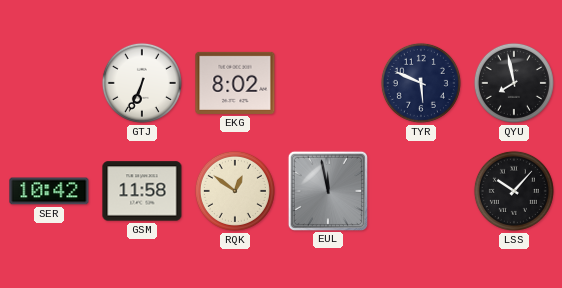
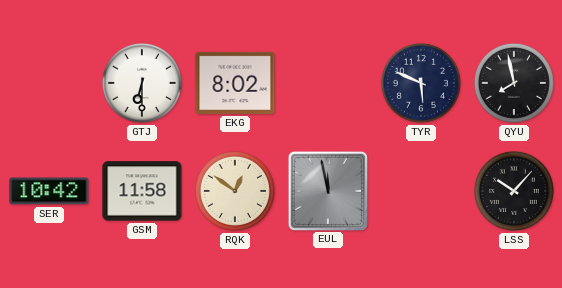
GTJ: 6:34 -> 6:30 (142, 83)
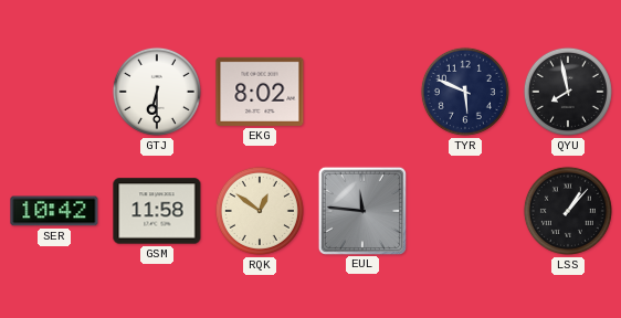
EUL: 11:58 -> 11:46 (361, 210)
LSS: 10:07 -> 1:07 (568, 211)
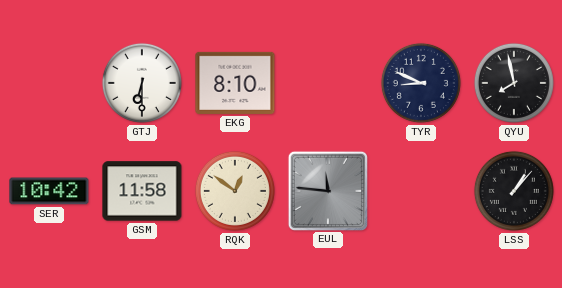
EKG: 8:02 -> 8:10 (235, 83)
TYR: 5:49 -> 8:49 (421, 83)
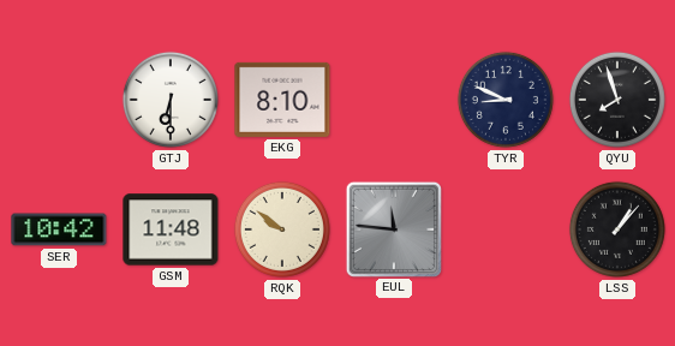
QYU: 7:58 -> 7:57 (617, 100)
GSM: 11:58 -> 11:48 (171, 229)
RQK: 12:51 -> 9:51 (282, 229)
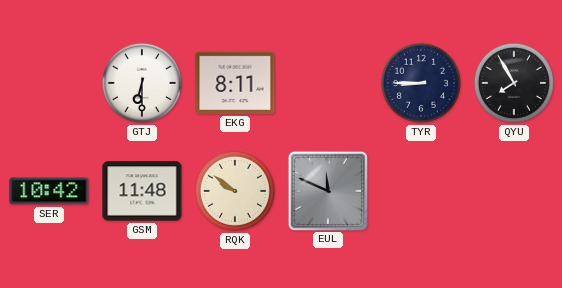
EKG: 8:10 -> 8:11 (235, 83)
TYR: 8:49 -> 8:45 (421, 83)
QYU: 7:57 -> 7:55 (514, 83)
EUL: 11:46 -> 11:49 (327, 190)
LSS: 1:07 -> none (617, 229)
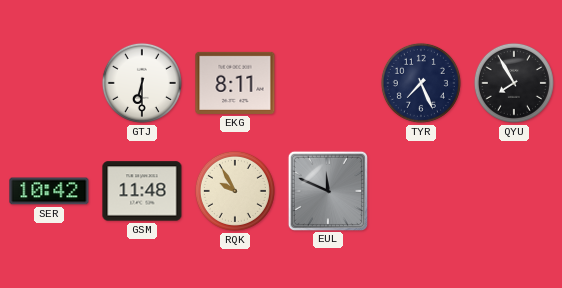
TYR: 8:45 -> 7:26 (421, 83)
RQK: 9:51 -> 9:55 (235, 191)
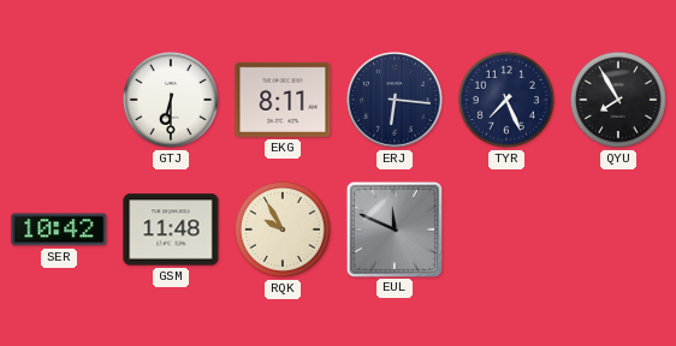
ERJ: none -> 6:16 (395, 100)
